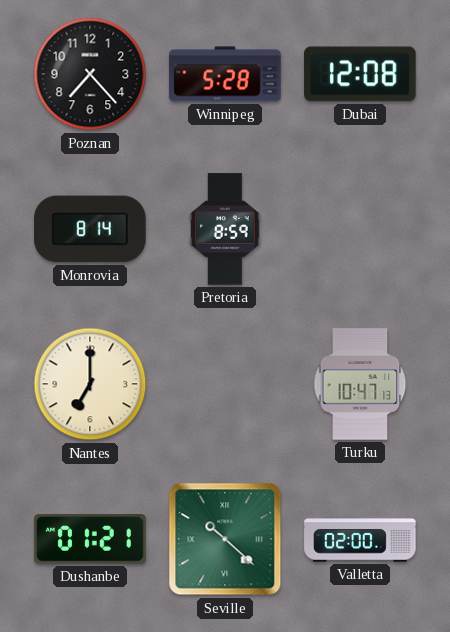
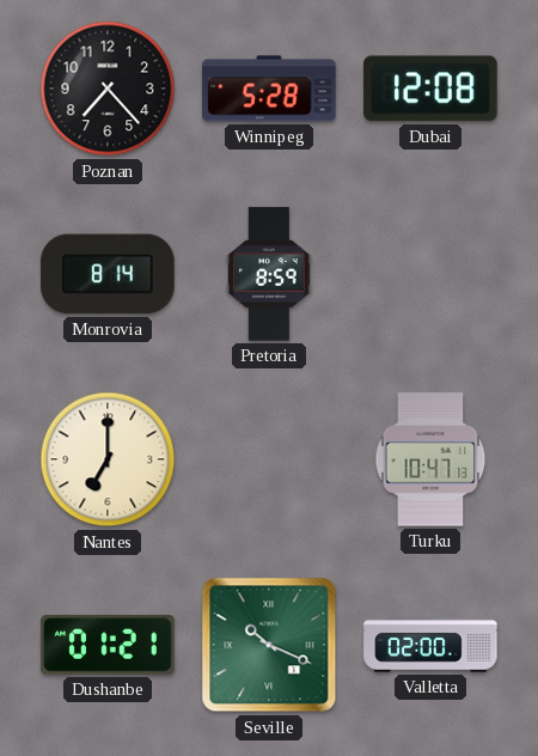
Seville: 10:22 -> 10:19 (269, 645)
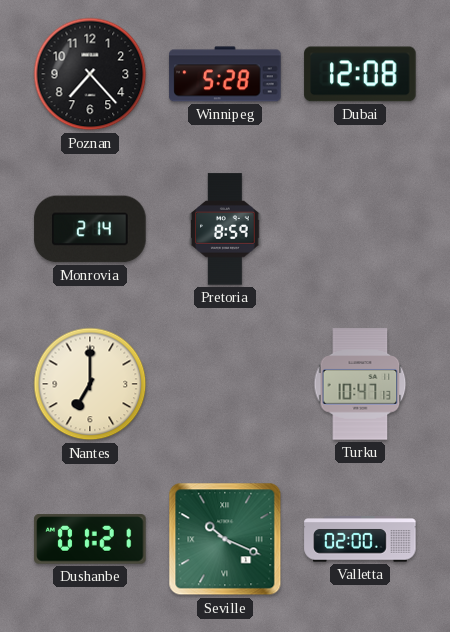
Monrovia: 8:14 -> 2:14 (90, 229)
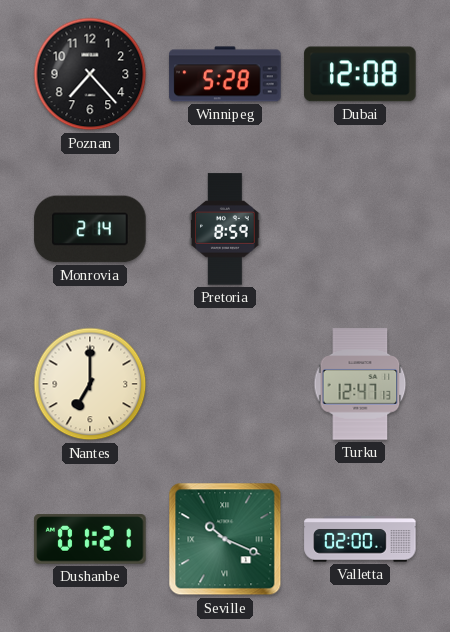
Turku: 10:47 -> 12:47 (360, 384)
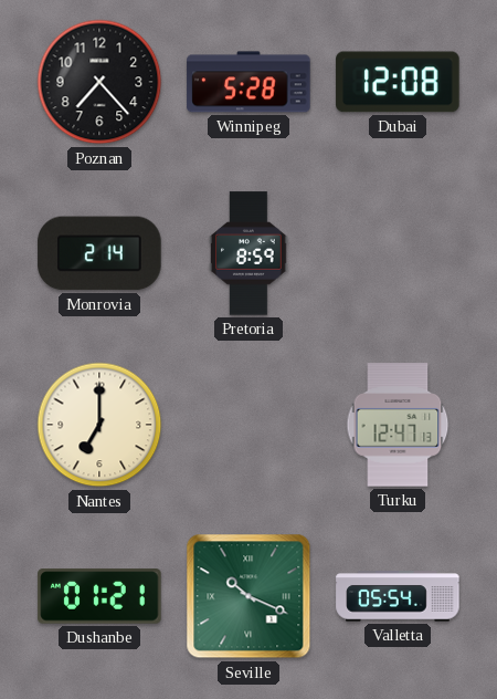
Valletta: 02:00 -> 05:54 (398, 596)
